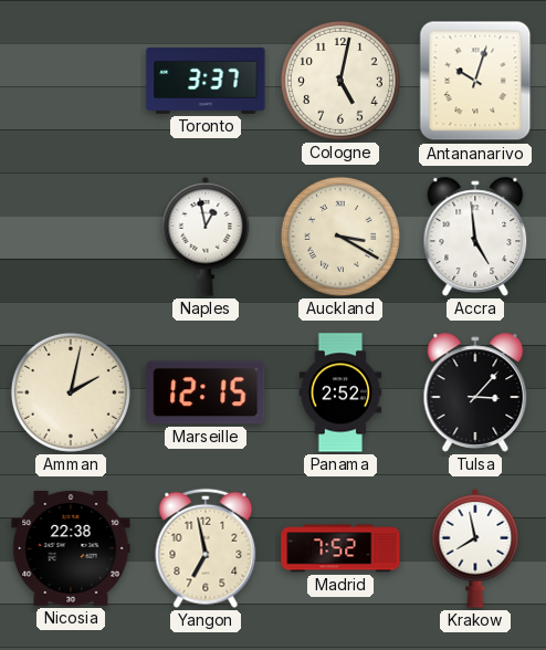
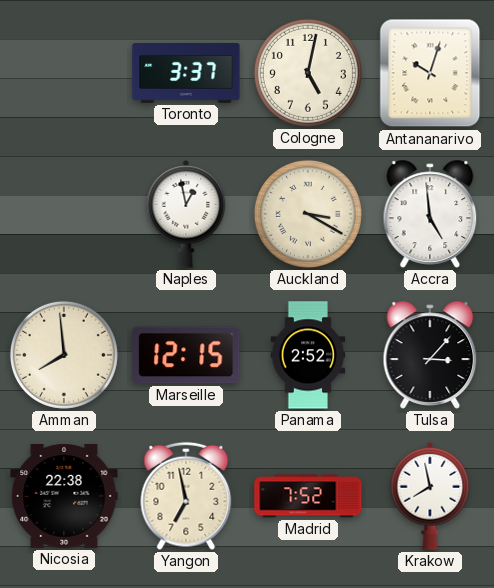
Amman: 2:02 -> 7:59 (64, 355)
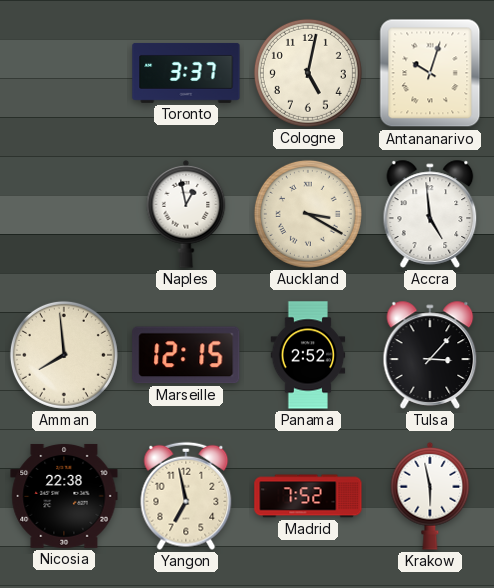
Krakow: 7:58 -> 5:58 (430, 496)
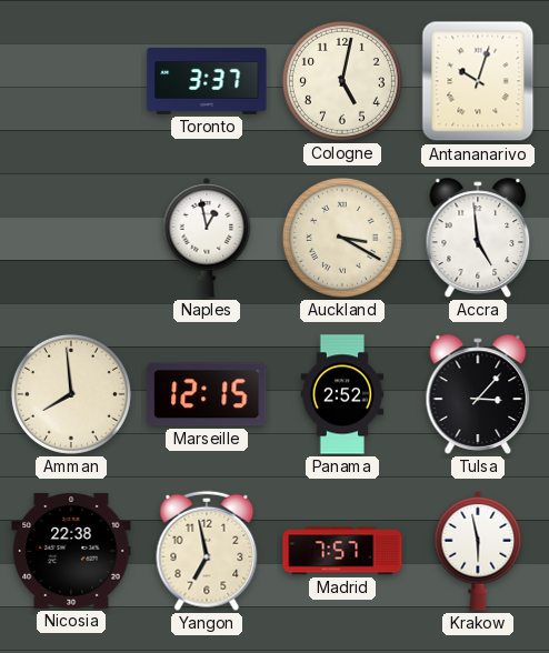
Madrid: 7:52 -> 7:57 (342, 551)
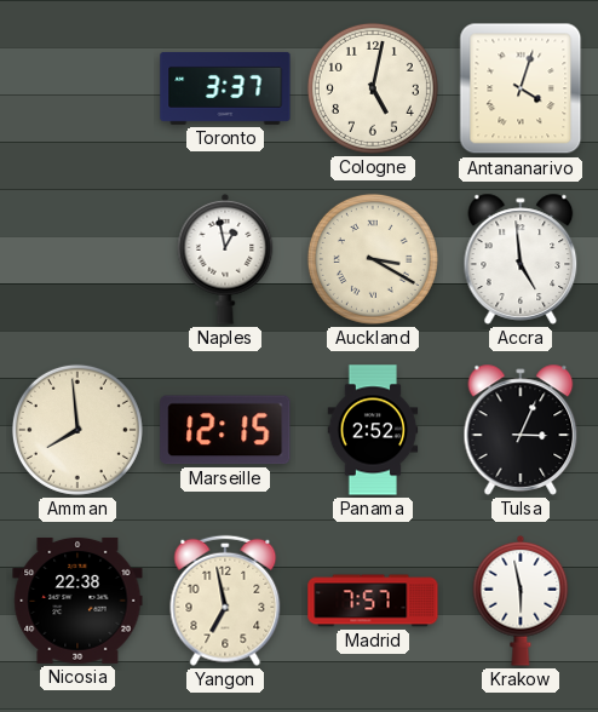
Antananarivo: 10:03 -> 4:03 (521, 88)
Tulsa: 3:07 -> 3:04 (521, 430)
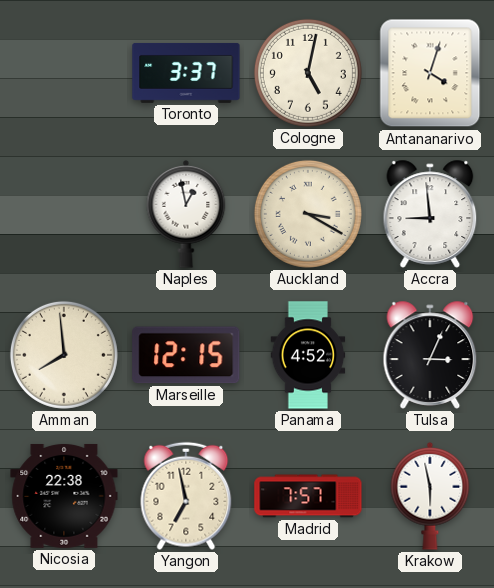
Accra: 4:59 -> 8:59 (430, 214)
Panama: 2:52 -> 4:52 (308, 355)
